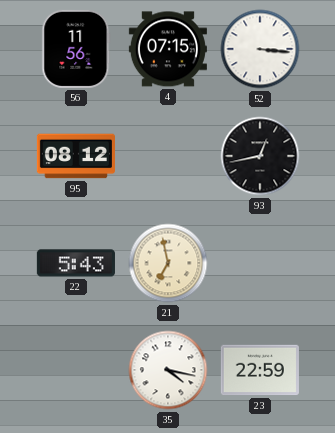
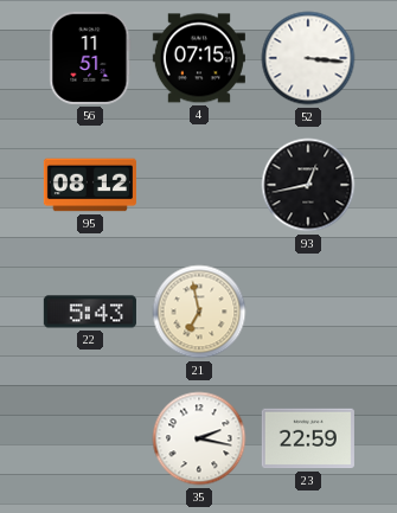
56: 11:56 -> 11:51 (90, 58)
35: 4:17 -> 2:17 (199, 438)
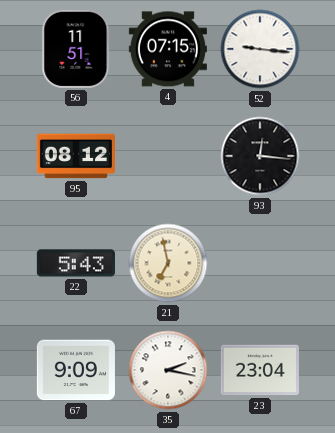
52: 3:16 -> 9:16 (260, 49)
93: 12:43 -> 12:16 (260, 156)
67: none -> 9:09 (76, 370)
23: 22:59 -> 23:04 (260, 370)
